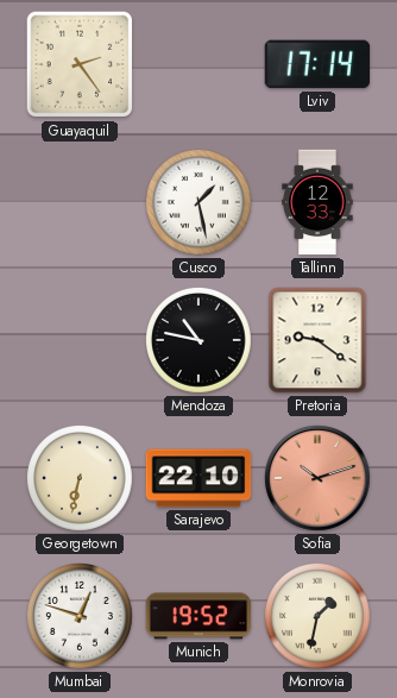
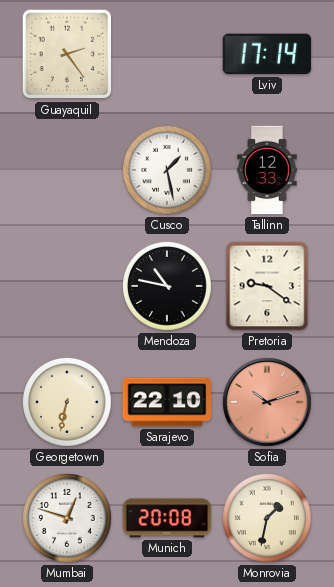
Munich: 19:52 -> 20:08 (167, 518)
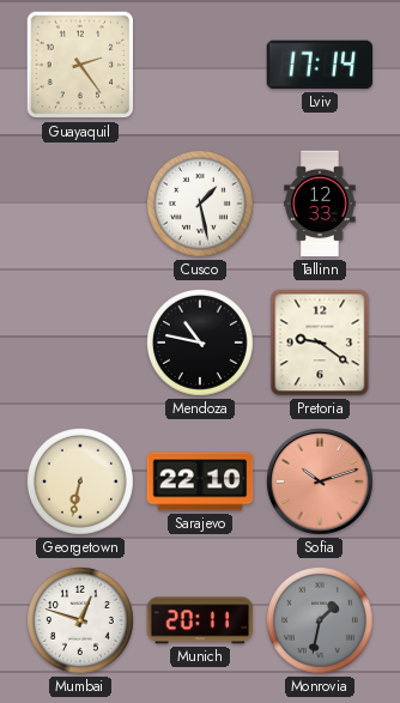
Munich: 20:08 -> 20:11 (200, 620)
Monrovia dial: cream -> grey (320, 620)
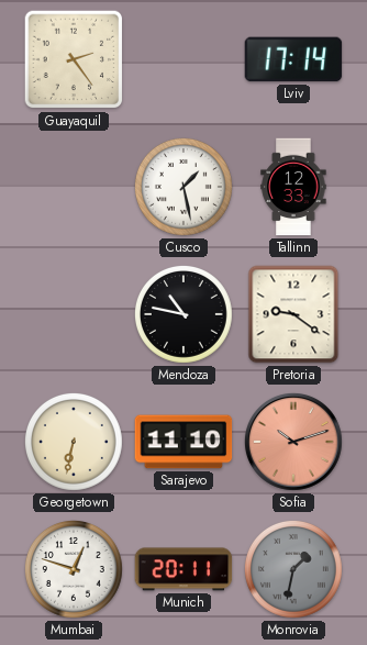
Sarajevo: 22:10 -> 11:10 (183, 442)
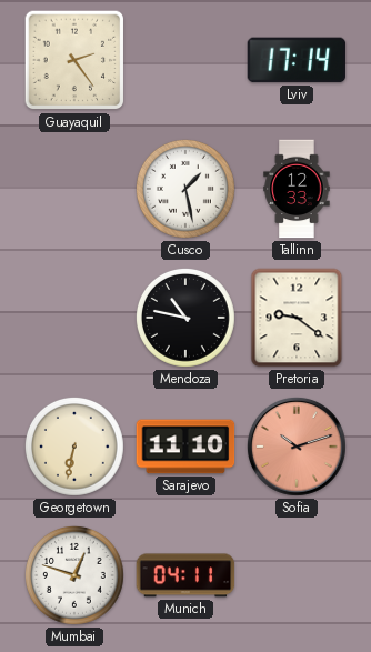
Munich: 20:11 -> 04:11 (185, 575)
Monrovia: 1:32 -> none (293, 569)
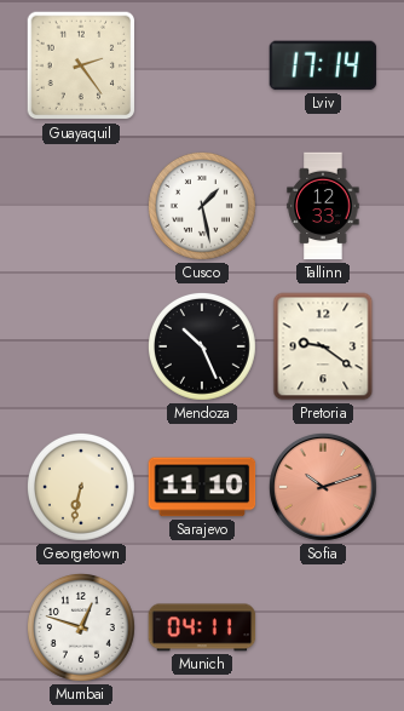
Mendoza: 10:47 -> 10:26 (202, 346)
